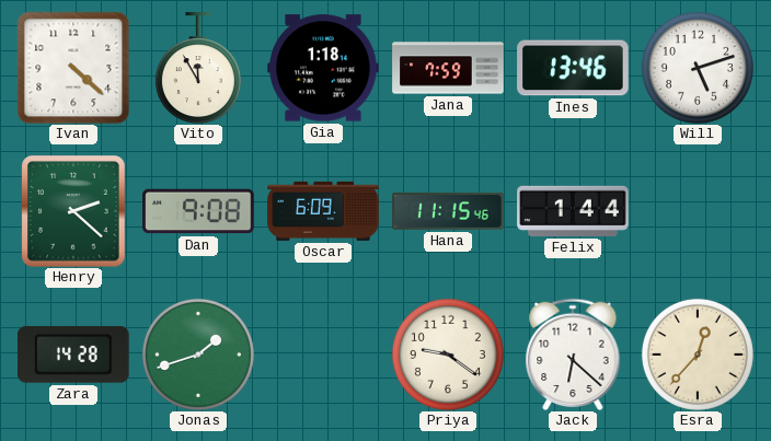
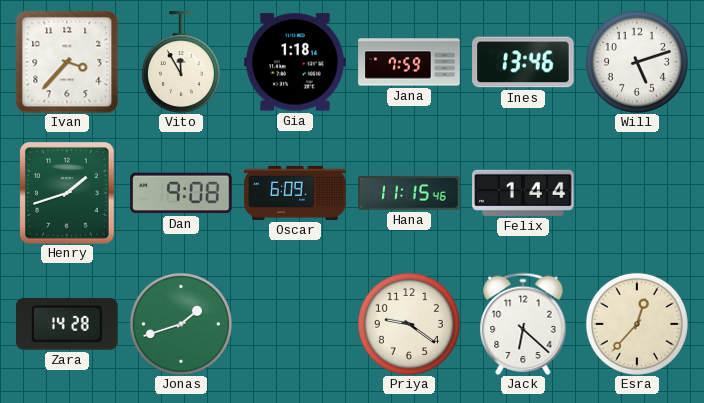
Ivan: 4:22 -> 3:37 (67, 62)
Henry: 2:22 -> 1:42 (67, 193)
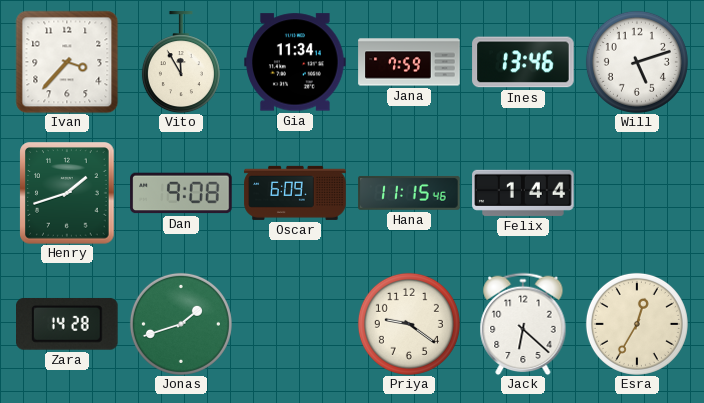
Gia: 1:18 -> 11:34 (295, 62)
Esra: 12:37 -> 12:35 (637, 324)
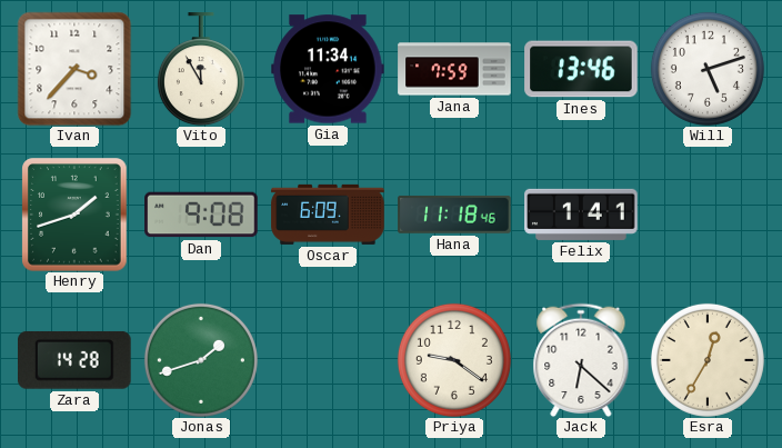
Hana: 11:15 -> 11:18 (454, 215)
Felix: 1:44 -> 1:41 (581, 215)
